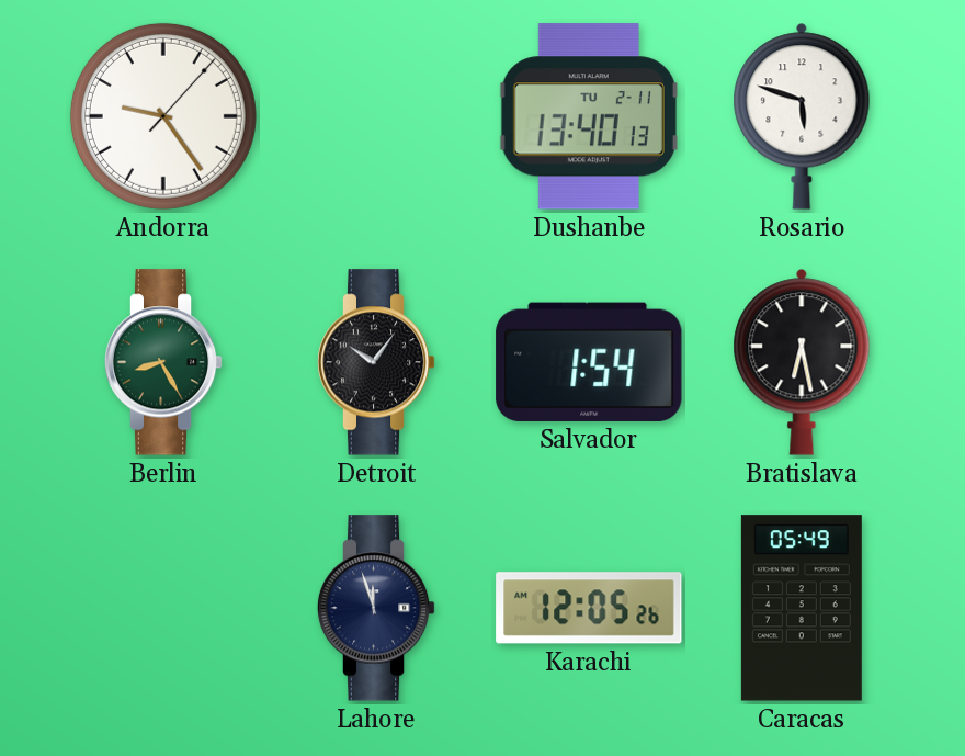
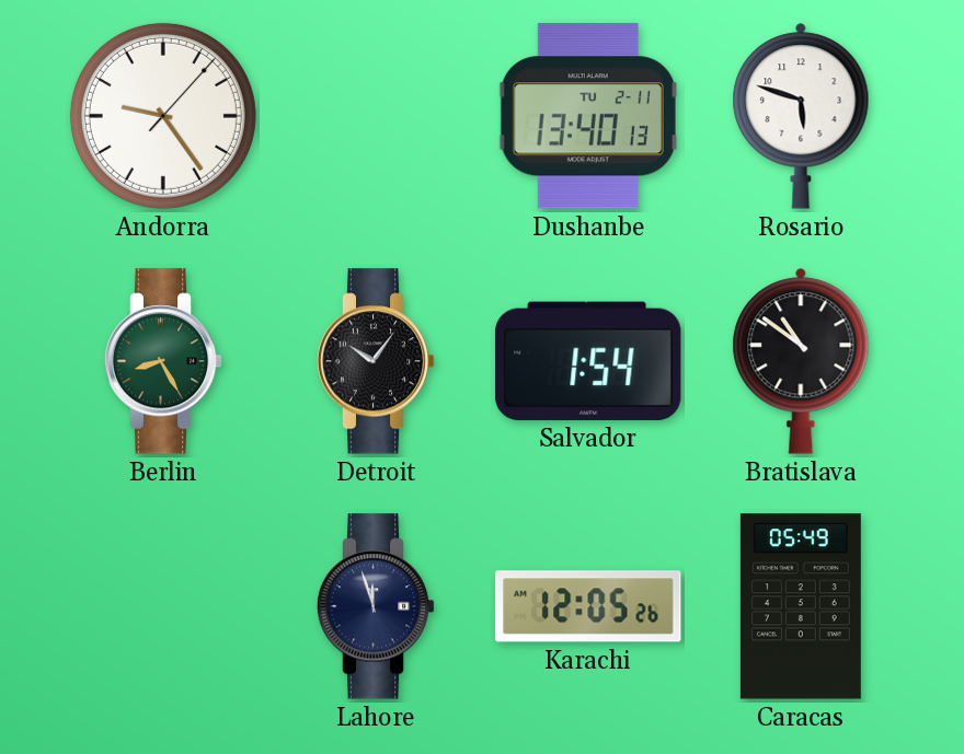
Bratislava: 6:28 -> 10:51 (801, 361)
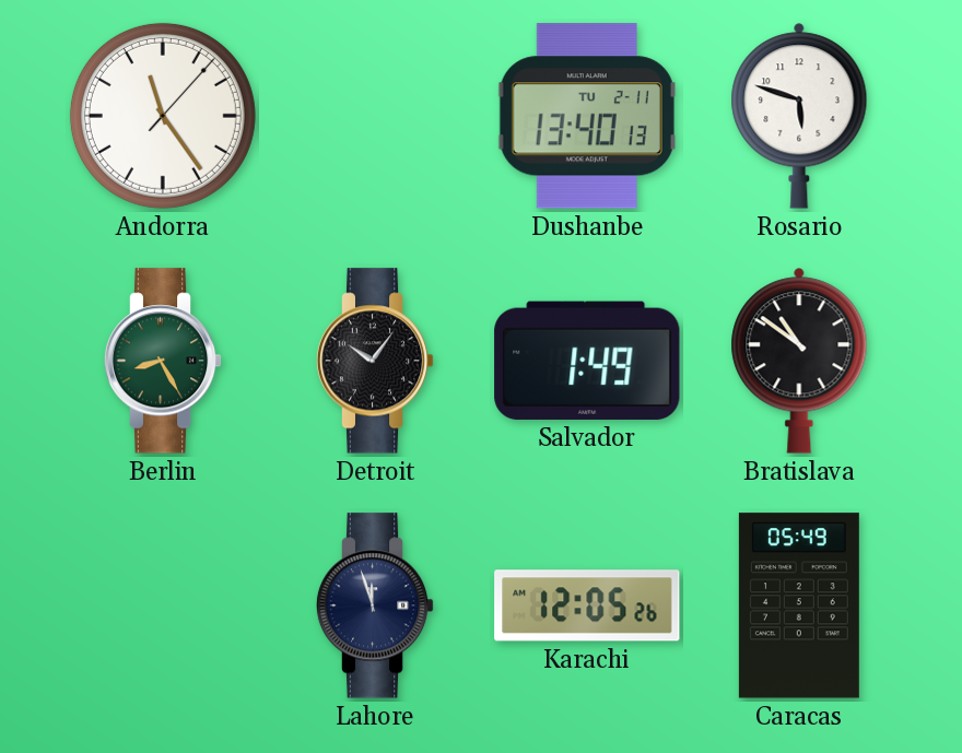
Andorra: 9:24 -> 11:24 (163, 116)
Salvador: 1:54 -> 1:49 (587, 361)
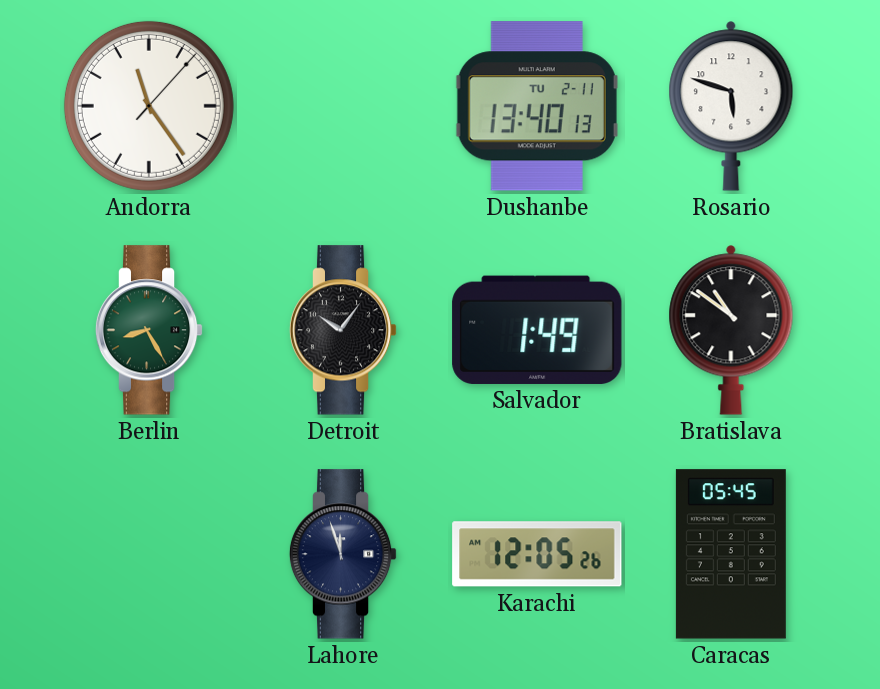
Caracas: 05:49 -> 05:45 (731, 554)
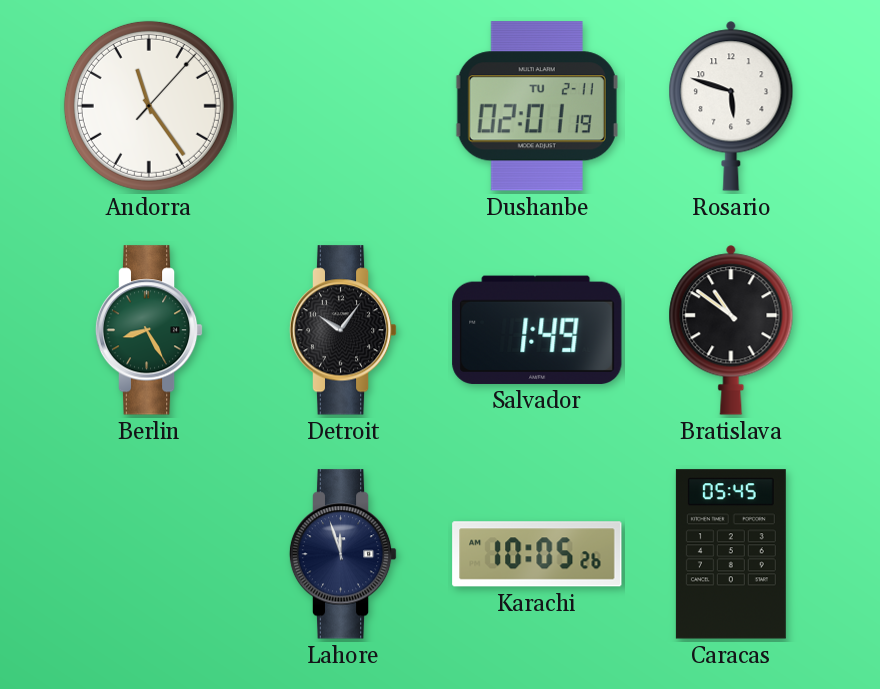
Dushanbe: 13:40 -> 02:01 (537, 106)
Karachi: 12:05 -> 10:05 (537, 554)
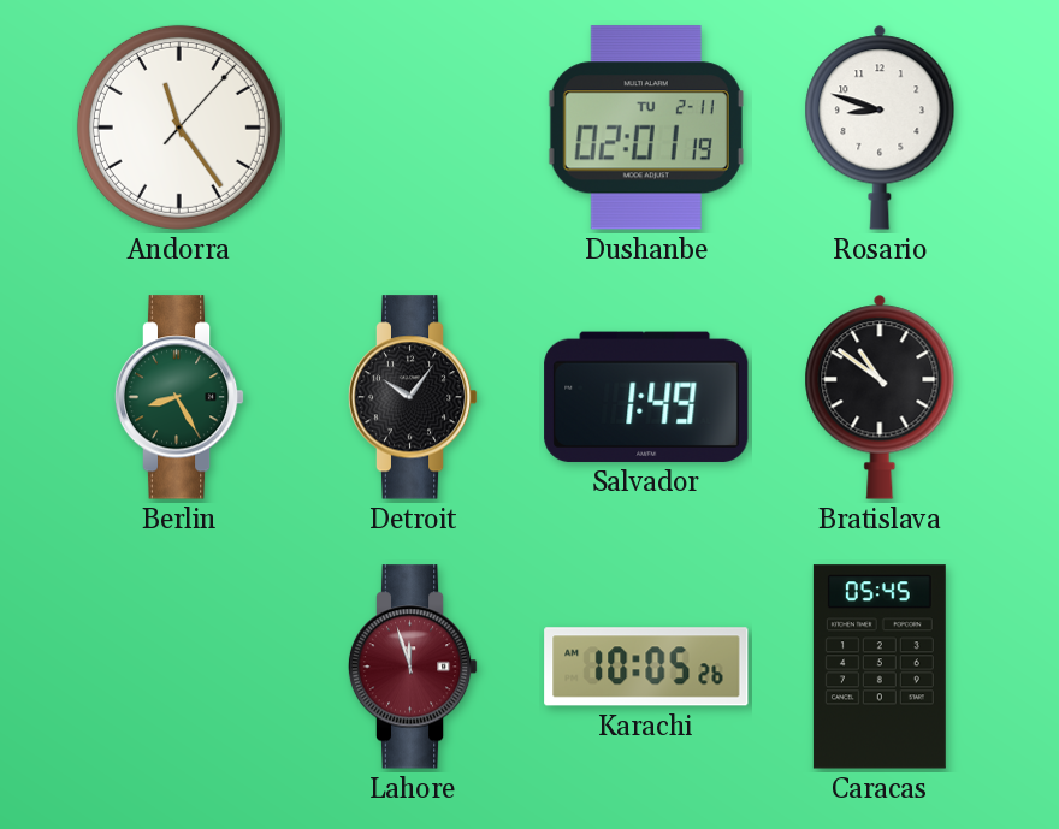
Rosario: 5:48 -> 8:48 (880, 128)
Lahore dial: navy -> burgundy (413, 667)
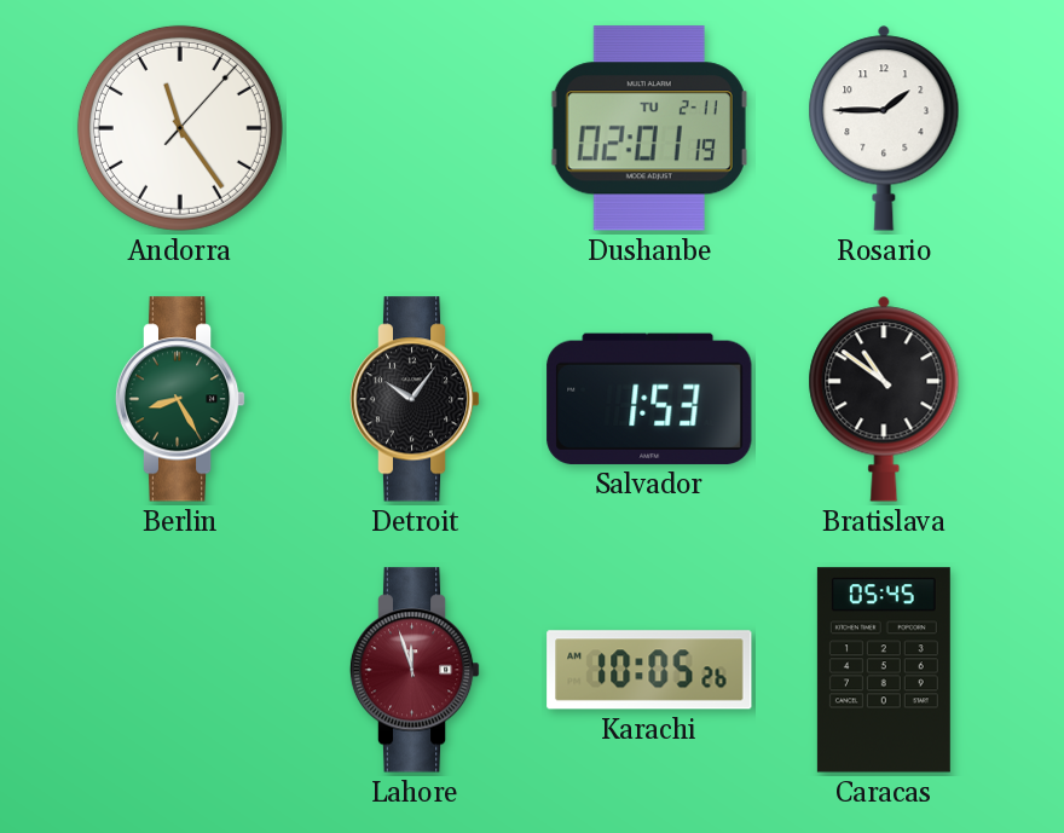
Rosario: 8:48 -> 1:45 (884, 128)
Salvador: 1:49 -> 1:53 (649, 399)
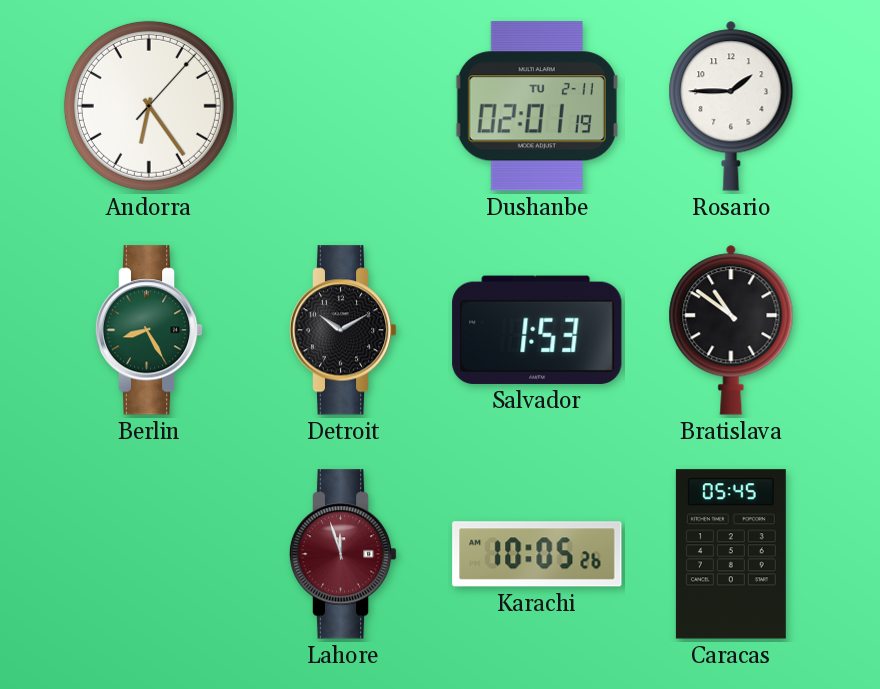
Andorra: 11:24 -> 6:24 (149, 106)
Detroit: 10:06 -> 10:10 (343, 330)
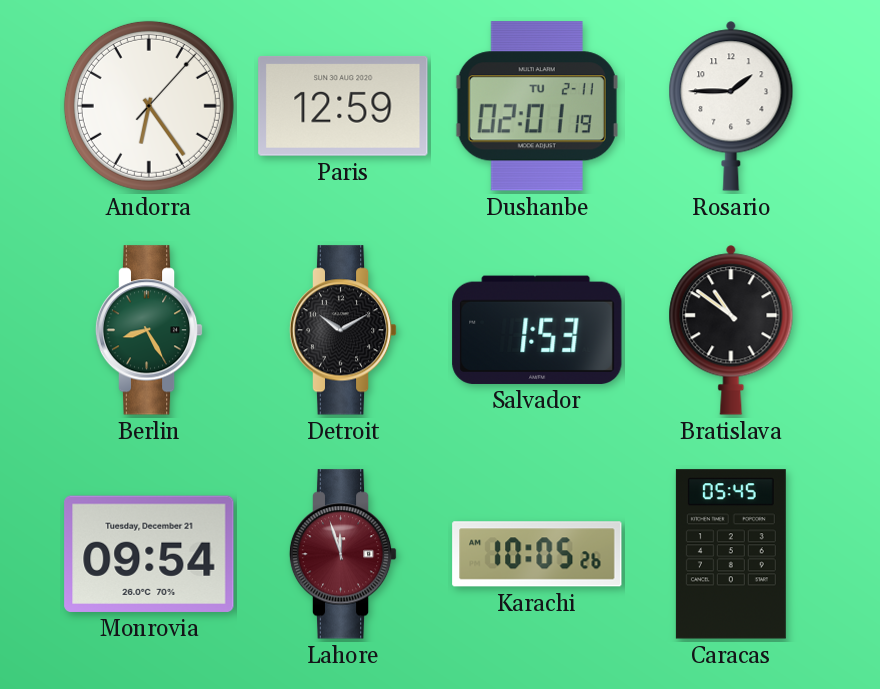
Paris: none -> 12:59 (343, 106)
Monrovia: none -> 09:54 (149, 554)
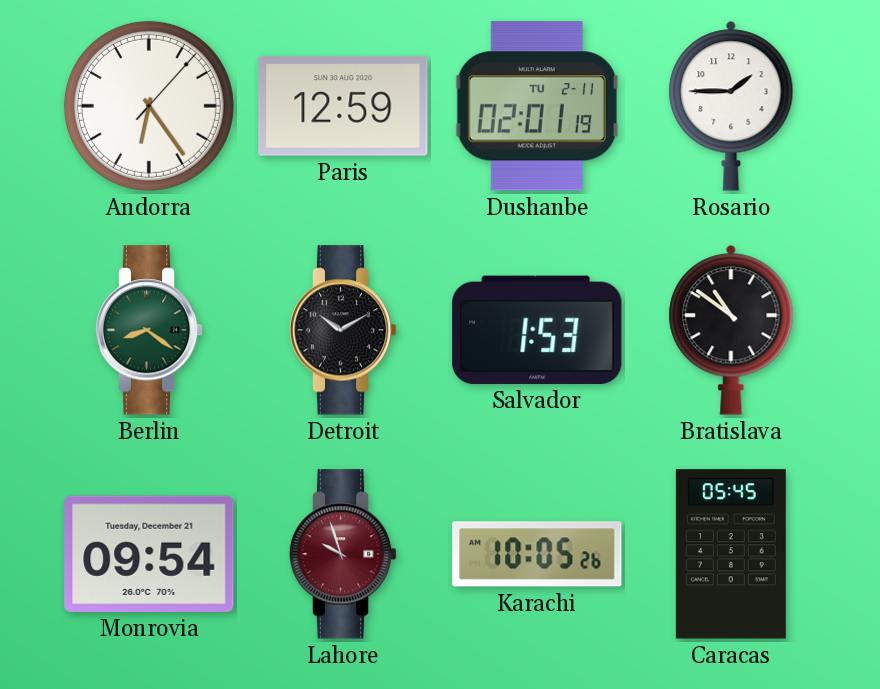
Berlin: 8:25 -> 8:21 (149, 330)
Lahore: 11:57 -> 9:57 (343, 554)
